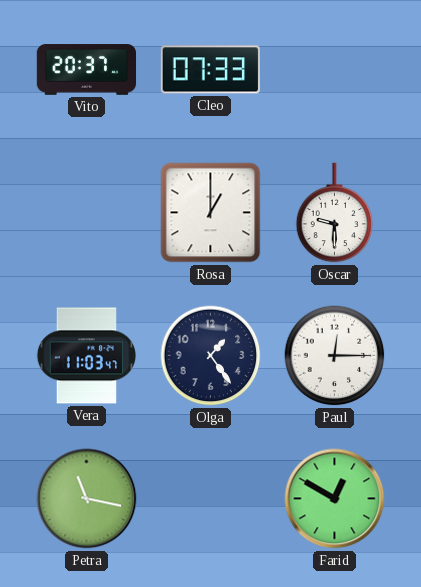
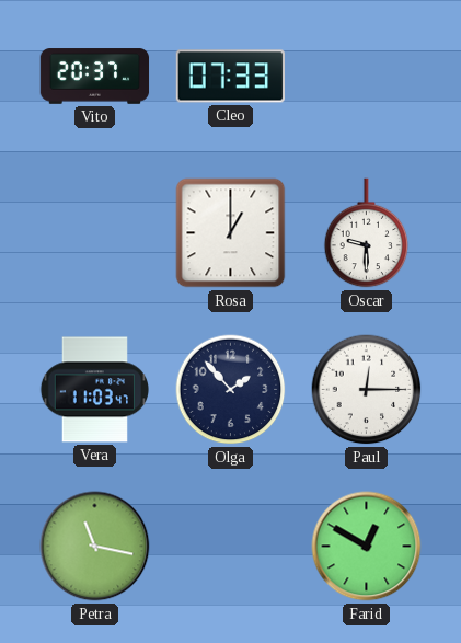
Olga: 1:24 -> 1:53 (231, 390)
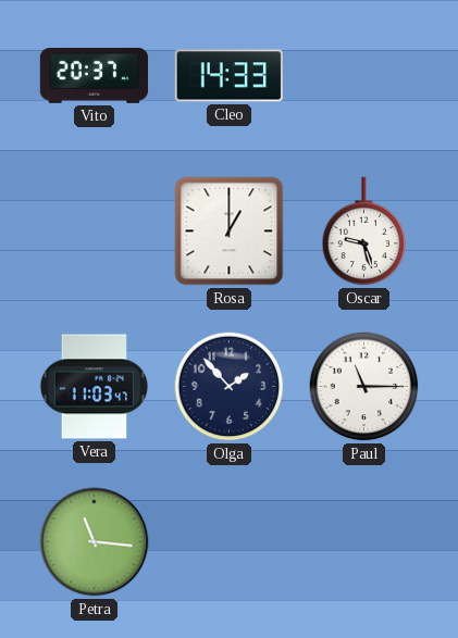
Cleo: 07:33 -> 14:33 (228, 76)
Oscar: 9:30 -> 9:27 (364, 232)
Paul: 12:15 -> 11:15 (364, 387)
Petra: 11:17 -> 11:16 (95, 542)
Farid: 12:50 -> none (367, 547)
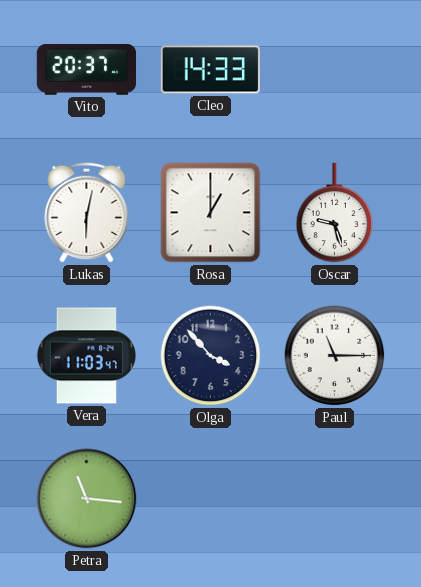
Lukas: none -> 6:02 (87, 212)
Olga: 1:53 -> 3:53 (211, 356)
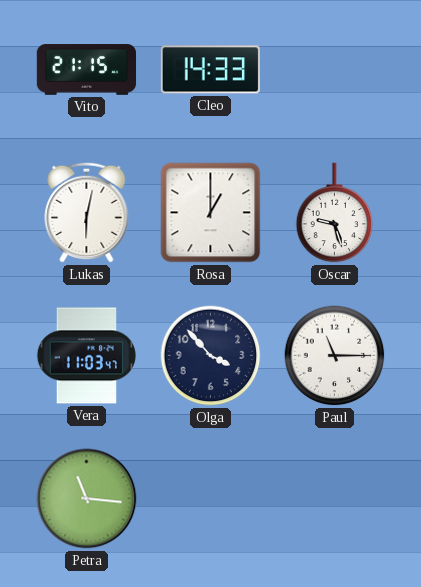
Vito: 20:37 -> 21:15 (87, 70)
